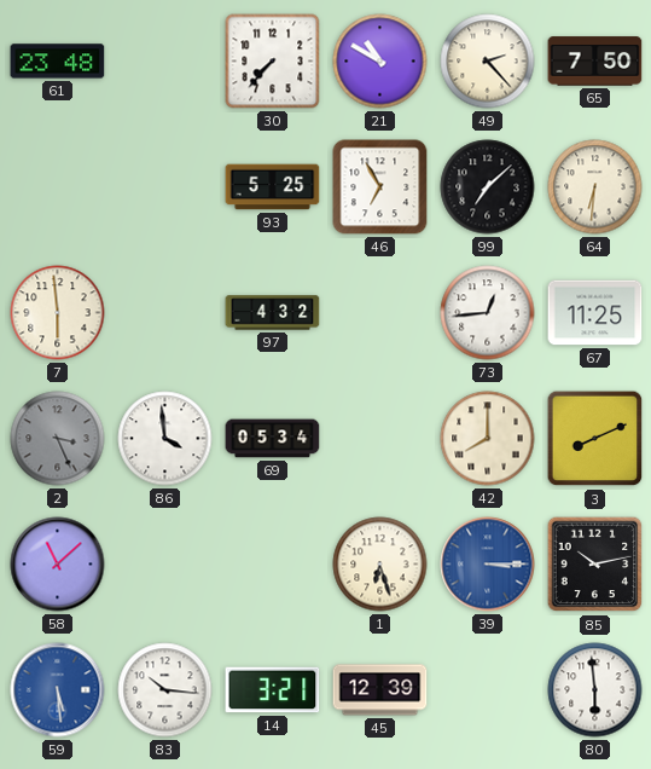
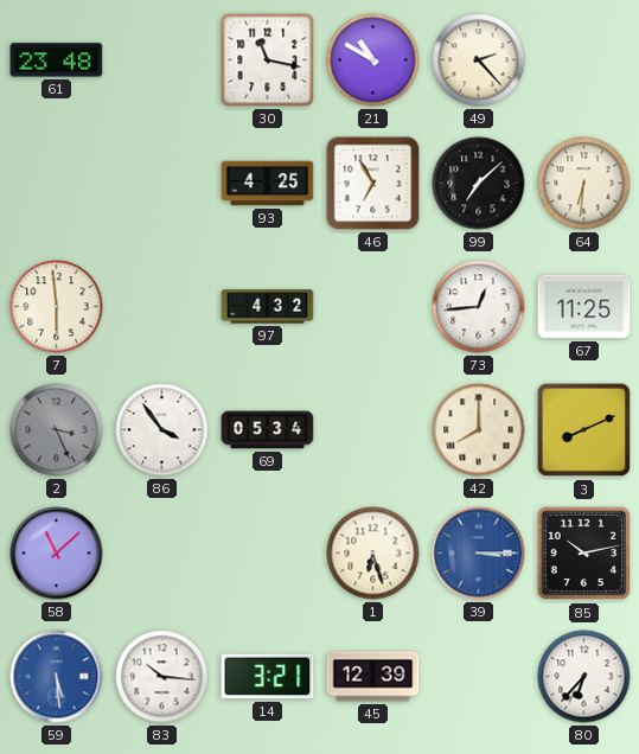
30: 7:37 -> 11:17 (268, 60)
65: 7:50 -> none (595, 62)
93: 5:25 -> 4:25 (268, 184)
86: 3:59 -> 3:54 (162, 430)
80: 5:59 -> 6:37 (584, 677)
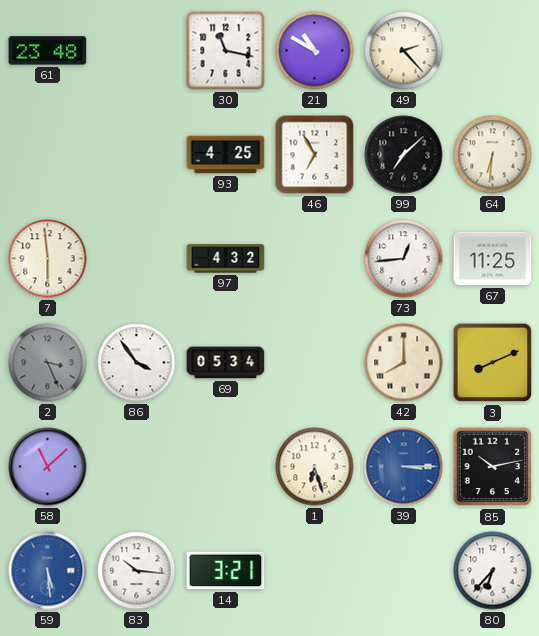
45: 12:39 -> none (373, 677)
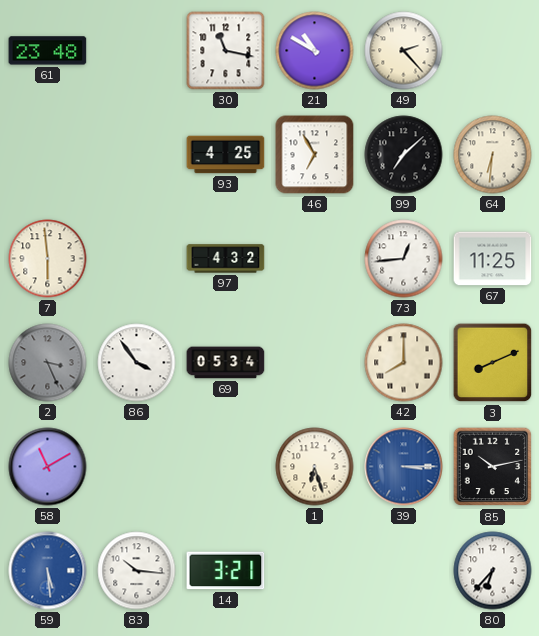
58: 11:08 -> 11:10 (48, 467)
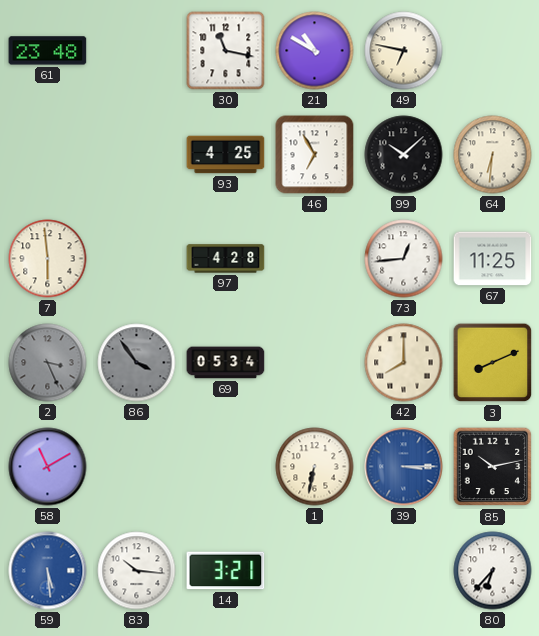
49: 2:23 -> 6:47 (404, 51)
99: 7:08 -> 10:08 (404, 155)
97: 4:32 -> 4:28 (226, 259)
86 dial: white -> grey (137, 363)
1: 6:27 -> 6:32 (315, 467)
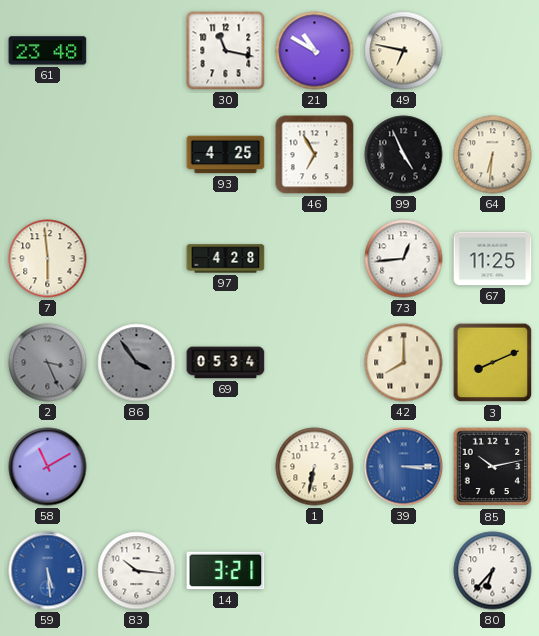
99: 10:08 -> 4:56 (404, 155)
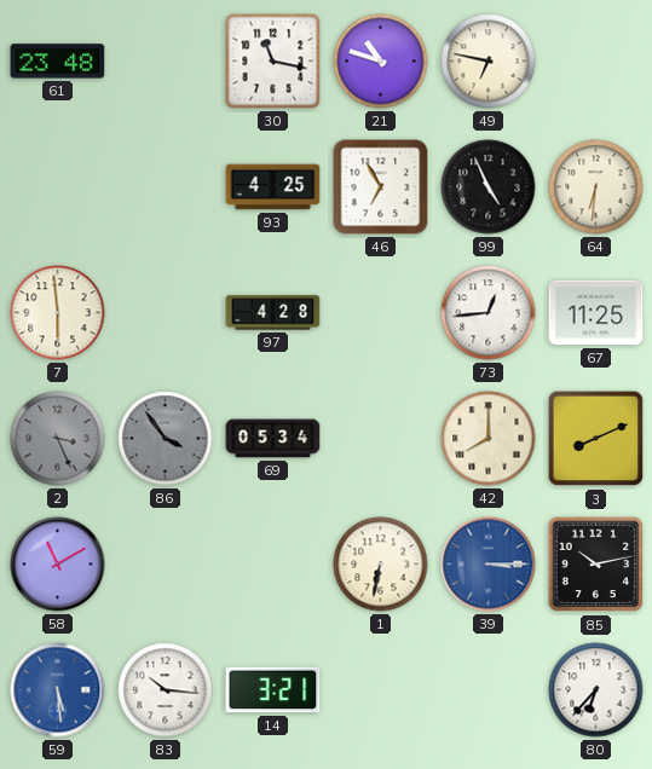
21: 10:50 -> 10:48 (381, 62)
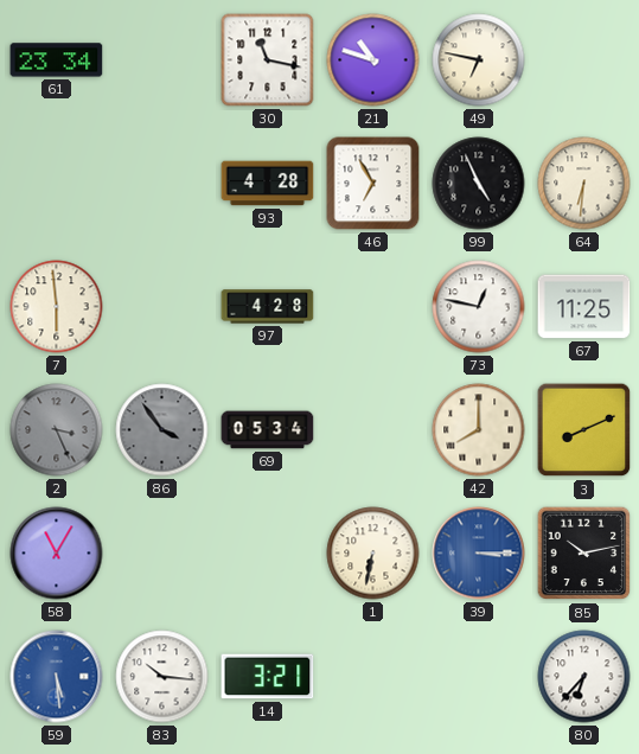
61: 23:48 -> 23:34 (57, 60)
93: 4:25 -> 4:28 (268, 184)
73: 12:44 -> 12:47 (479, 307)
58: 11:10 -> 11:05 (57, 554)
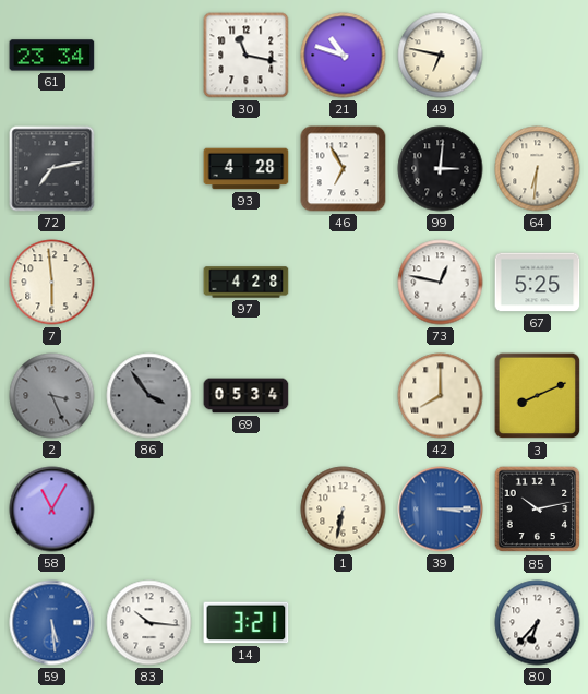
72: none -> 7:13 (52, 169)
99: 4:56 -> 3:01 (441, 169)
67: 11:25 -> 5:25 (538, 283)
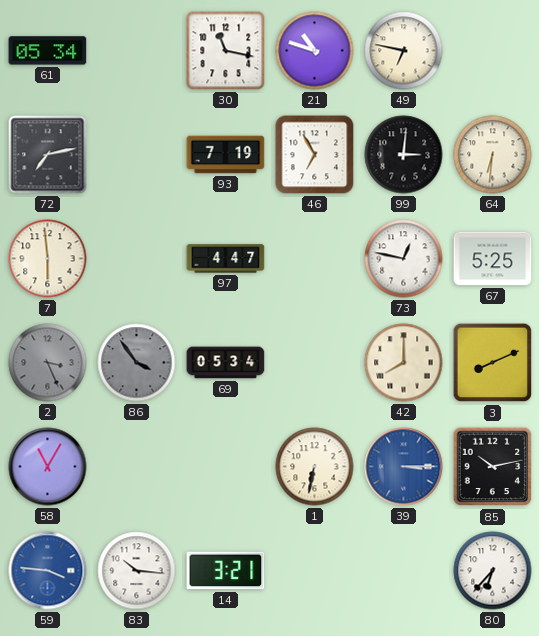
61: 23:34 -> 05:34 (48, 51)
93: 4:28 -> 7:19 (226, 155)
97: 4:28 -> 4:47 (226, 259)
59: 5:29 -> 3:46 (48, 571)
